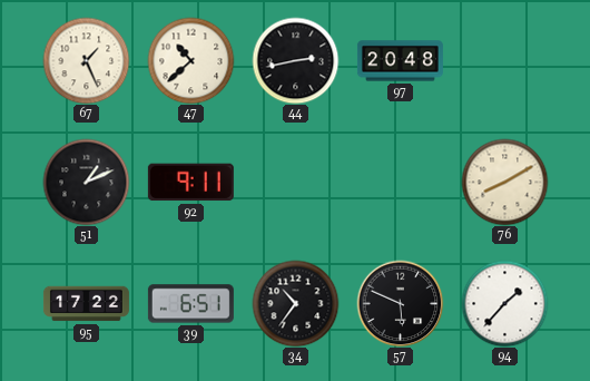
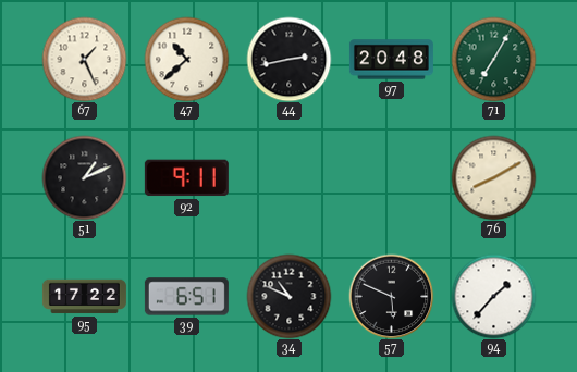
71: none -> 7:05 (493, 59)
34: 10:36 -> 10:49 (288, 296)
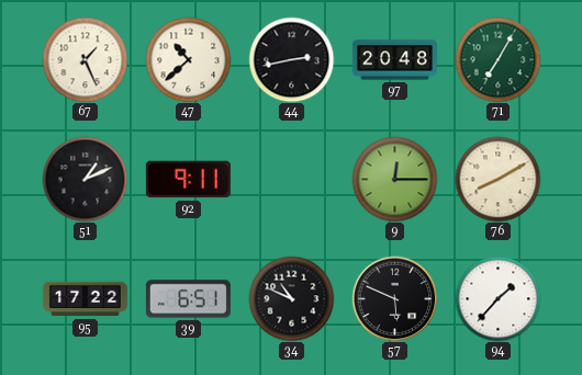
9: none -> 12:15 (394, 179)
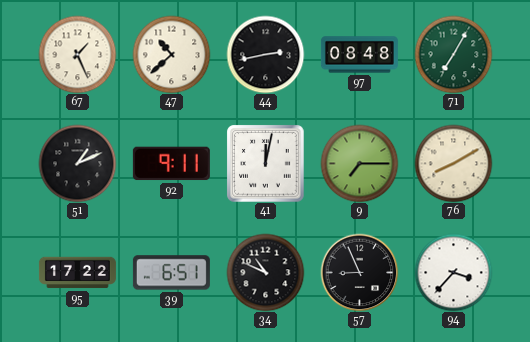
97: 20:48 -> 08:48 (359, 55)
41: none -> 12:02 (265, 163)
9: 12:15 -> 7:15 (359, 163)
57: 5:49 -> 8:56 (359, 272)
94: 1:37 -> 3:37 (453, 272)
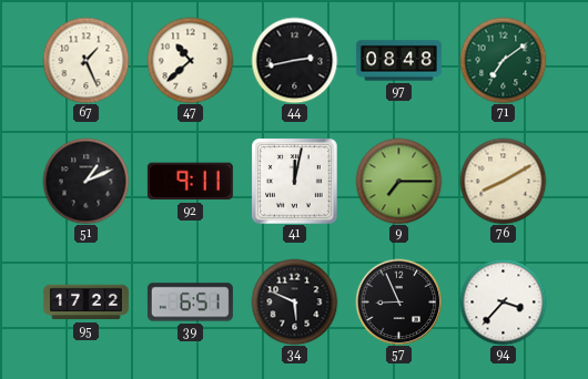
71: 7:05 -> 7:09 (503, 60)
34: 10:49 -> 5:49 (294, 301)
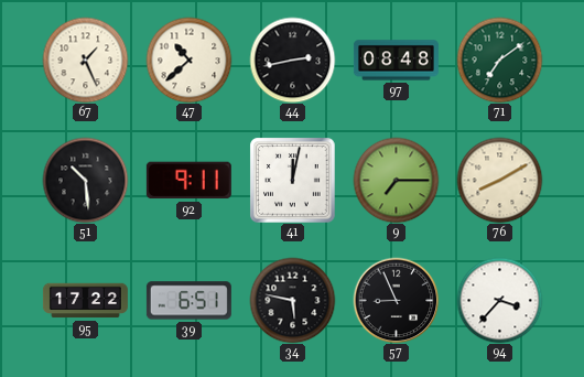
51: 1:11 -> 10:29 (85, 180)
34: 5:49 -> 5:47 (292, 300)
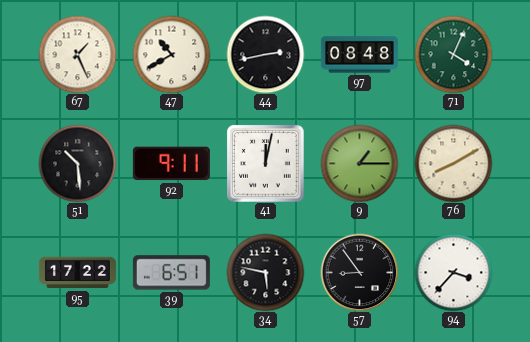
47: 10:38 -> 10:40 (171, 54)
71: 7:09 -> 4:04 (453, 54)
9: 7:15 -> 1:15 (359, 163)
57: 8:56 -> 8:54 (359, 272)
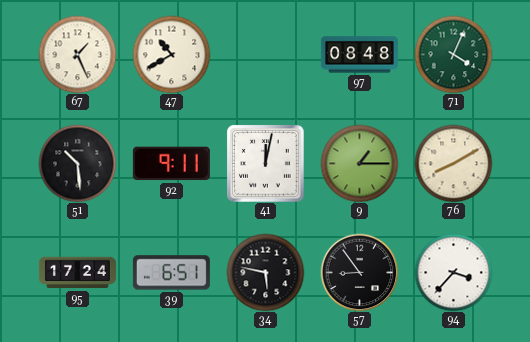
44: 2:43 -> none (265, 54)
95: 17:22 -> 17:24 (77, 273)
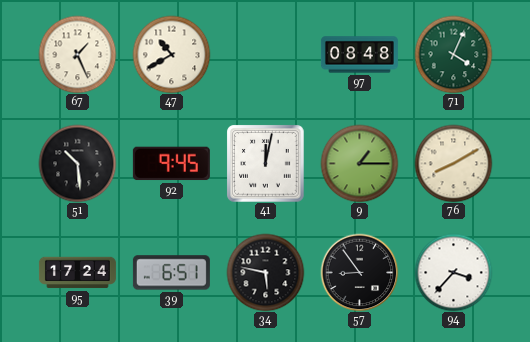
92: 9:11 -> 9:45 (171, 164)
